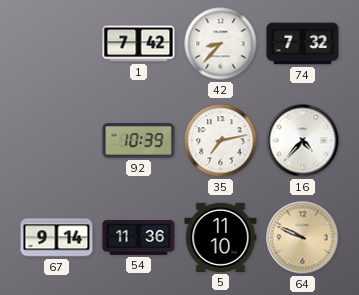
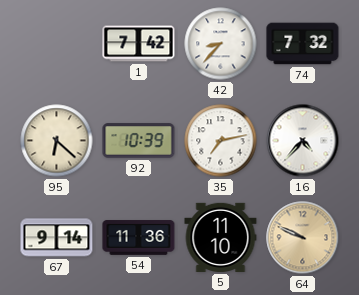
95: none -> 6:22 (57, 141)
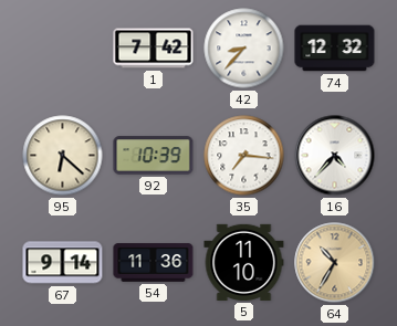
74: 7:32 -> 12:32 (335, 49)
35: 7:13 -> 7:16 (244, 156)
64: 9:49 -> 10:35 (335, 263)
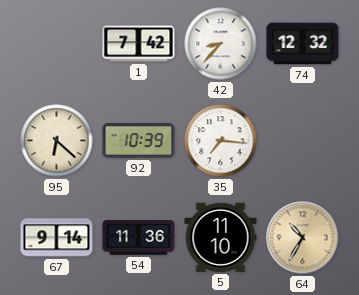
16: 4:37 -> none (335, 156)
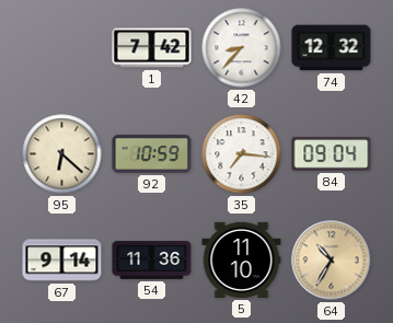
92: 10:39 -> 10:59 (152, 154)
84: none -> 09:04 (332, 154)
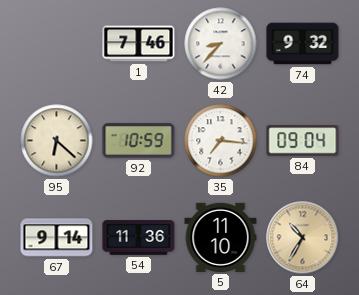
1: 7:42 -> 7:46 (139, 44)
74: 12:32 -> 9:32 (303, 44)
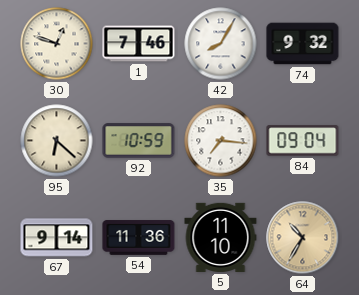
30: none -> 12:48 (57, 44)
42: 8:37 -> 8:05 (221, 44)
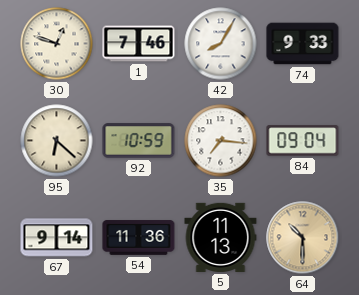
74: 9:32 -> 9:33 (303, 44)
5: 11:10 -> 11:13 (221, 237)
64: 10:35 -> 10:30 (303, 238)
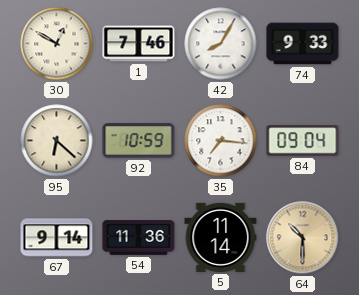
30: 12:48 -> 12:50 (57, 44)
5: 11:13 -> 11:14 (221, 237)
